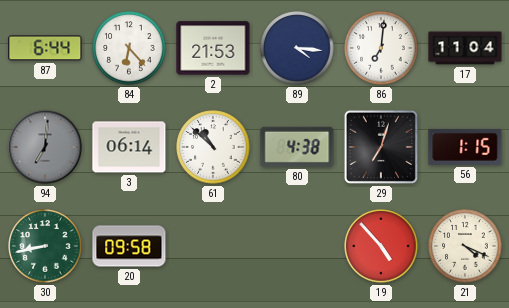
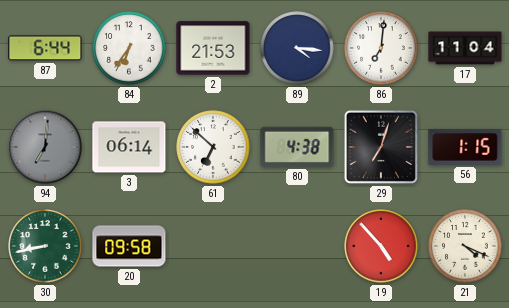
84: 6:23 -> 6:36 (129, 48)
61: 10:52 -> 6:52 (213, 147)
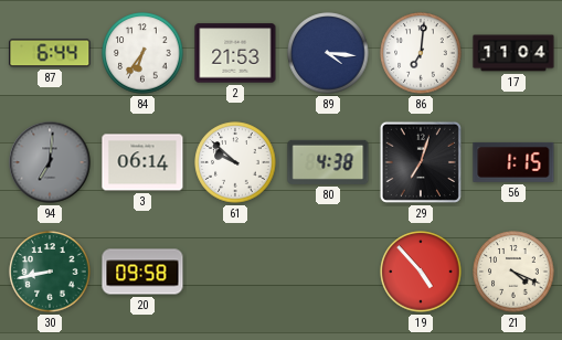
61: 6:52 -> 9:52 (235, 162)
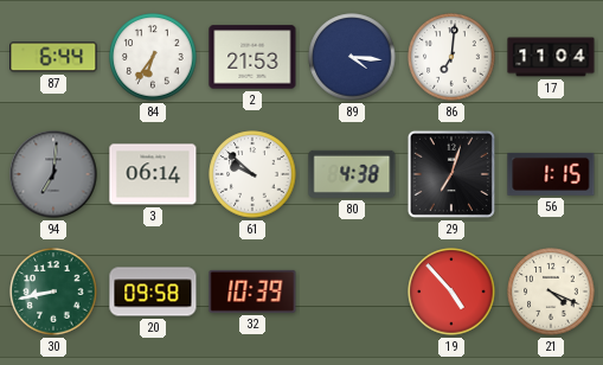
32: none -> 10:39 (252, 292)
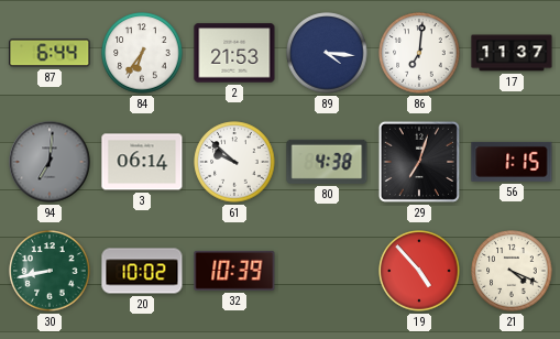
17: 11:04 -> 11:37 (512, 53)
20: 09:58 -> 10:02 (142, 271)
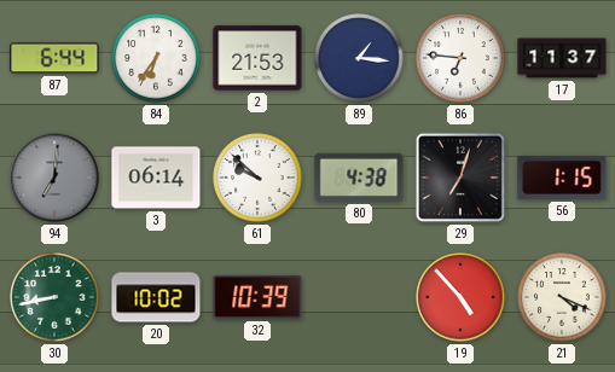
89: 4:16 -> 1:16 (359, 58)
86: 7:01 -> 6:46 (460, 58)
